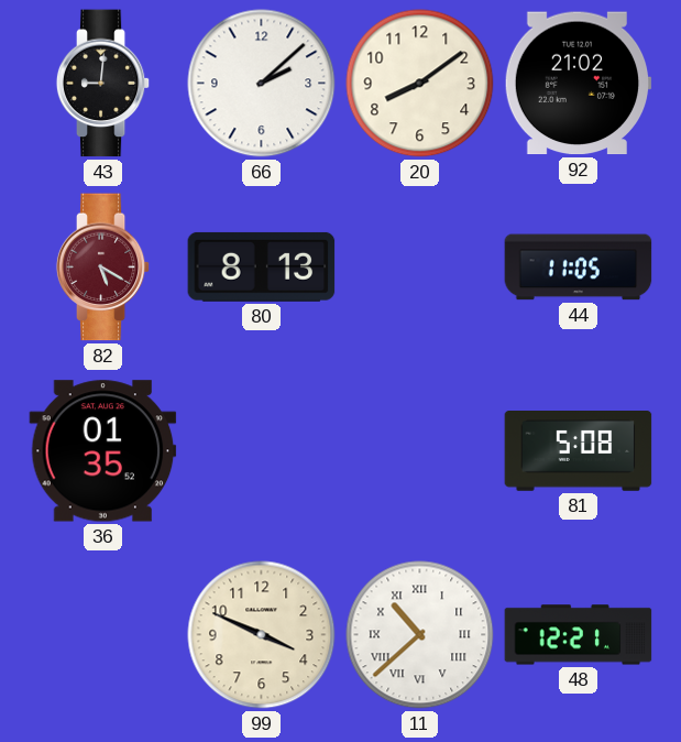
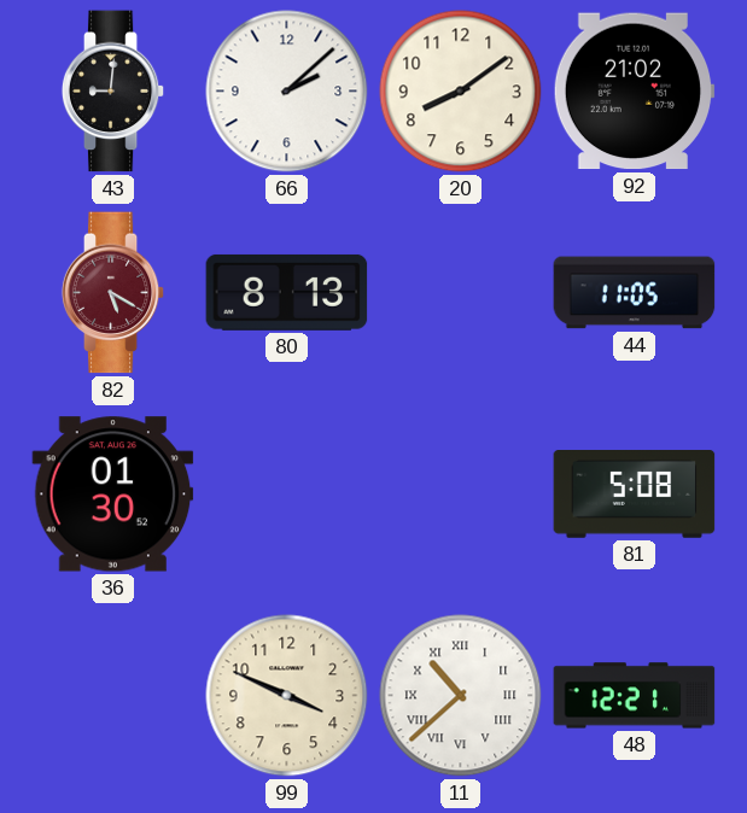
36: 01:35 -> 01:30 (113, 495)
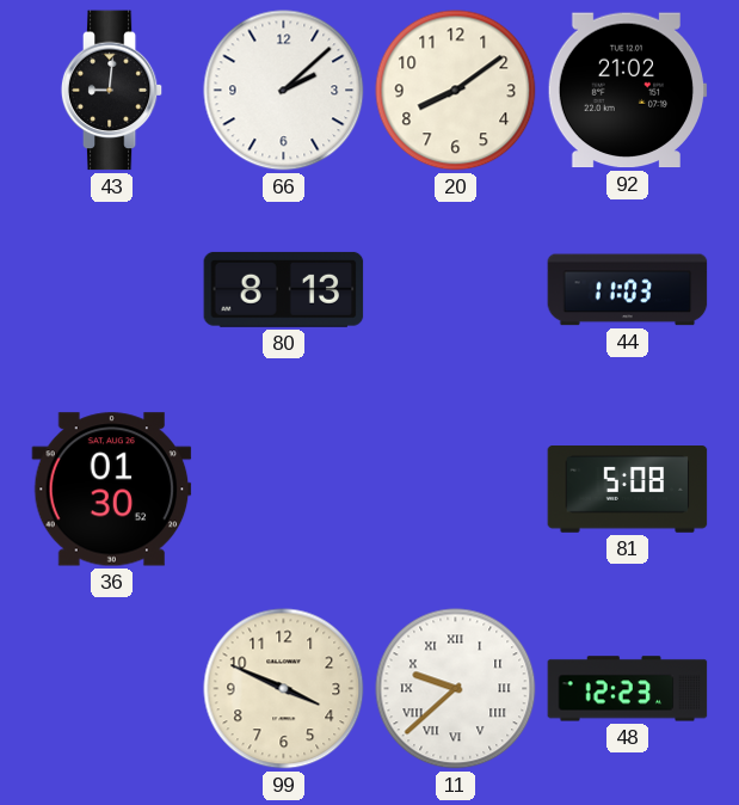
82: 5:20 -> none (113, 293)
44: 11:05 -> 11:03 (628, 290)
11: 10:38 -> 9:38 (456, 689)
48: 12:21 -> 12:23 (628, 689)
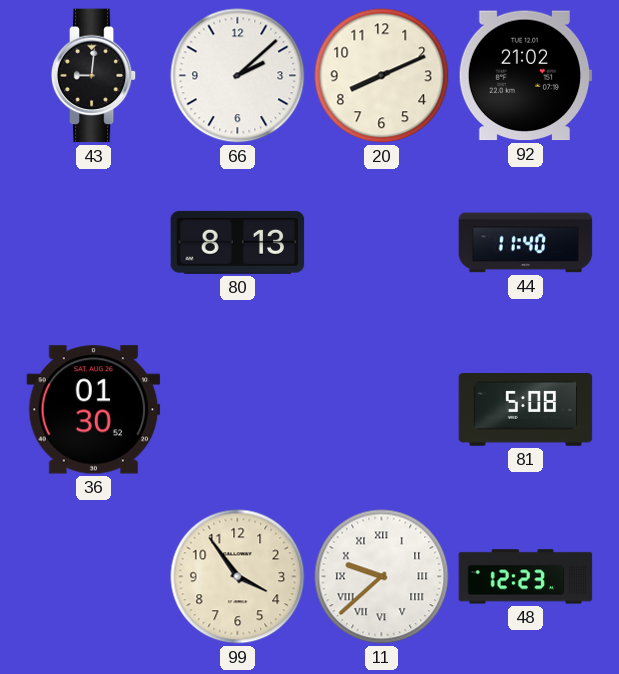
20: 8:09 -> 8:11 (382, 76)
44: 11:03 -> 11:40 (526, 243)
99: 3:49 -> 3:54 (238, 577)
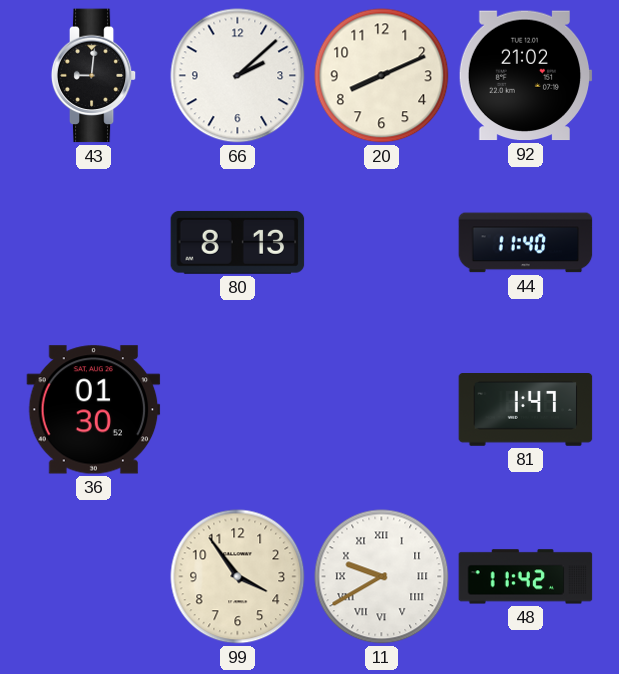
81: 5:08 -> 1:47 (526, 410)
11: 9:38 -> 9:40 (382, 577)
48: 12:23 -> 11:42 (526, 577)
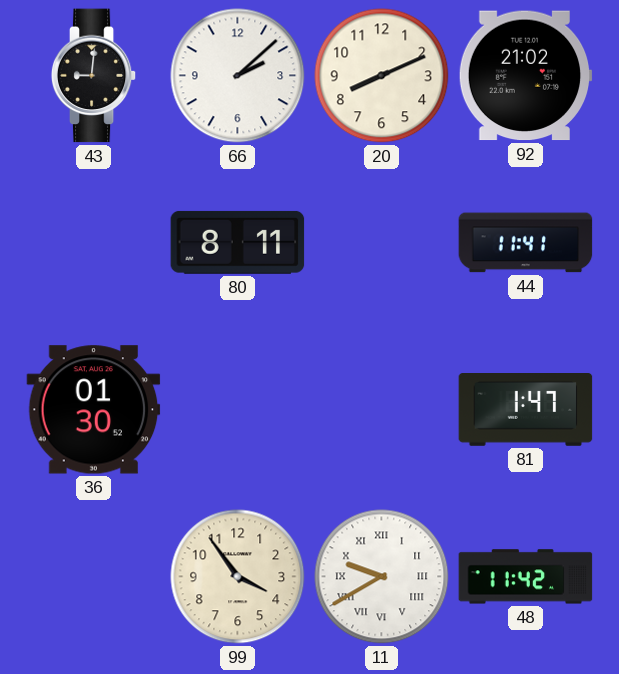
80: 8:13 -> 8:11 (238, 242)
44: 11:40 -> 11:41 (526, 243)
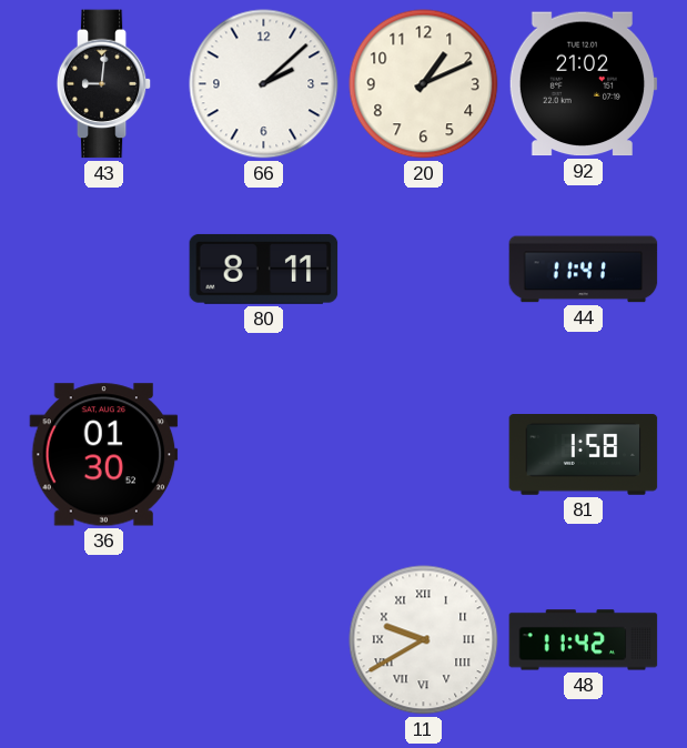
20: 8:11 -> 1:11 (424, 84)
81: 1:47 -> 1:58 (584, 455)
99: 3:54 -> none (238, 577)
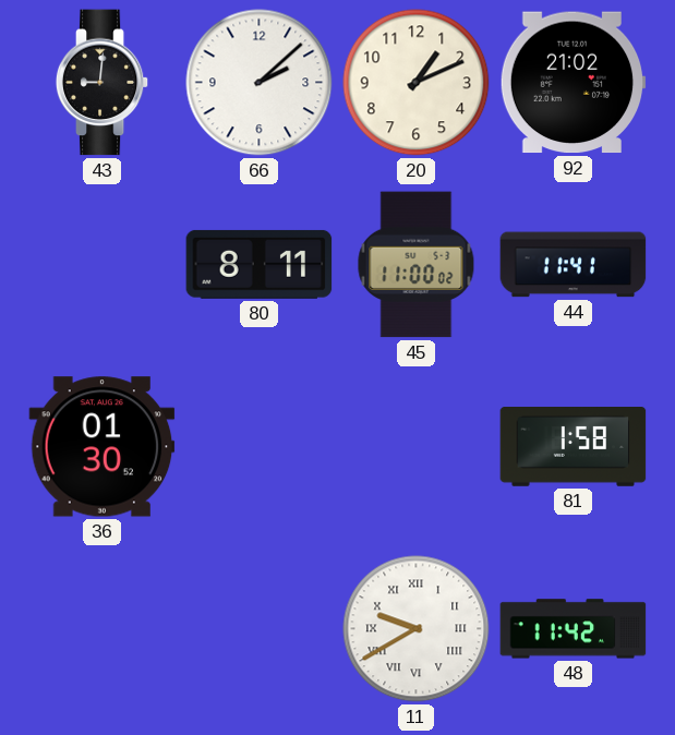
45: none -> 11:00 (417, 265)
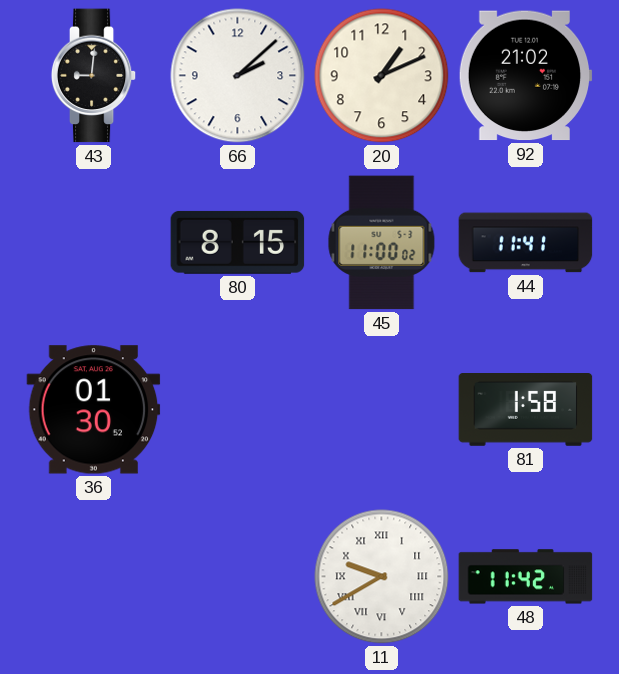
80: 8:11 -> 8:15 (238, 242)
